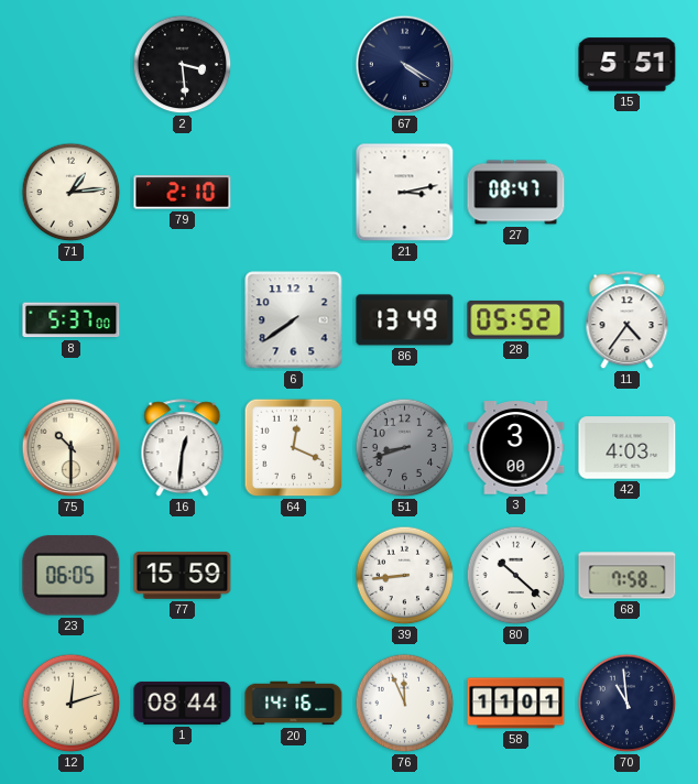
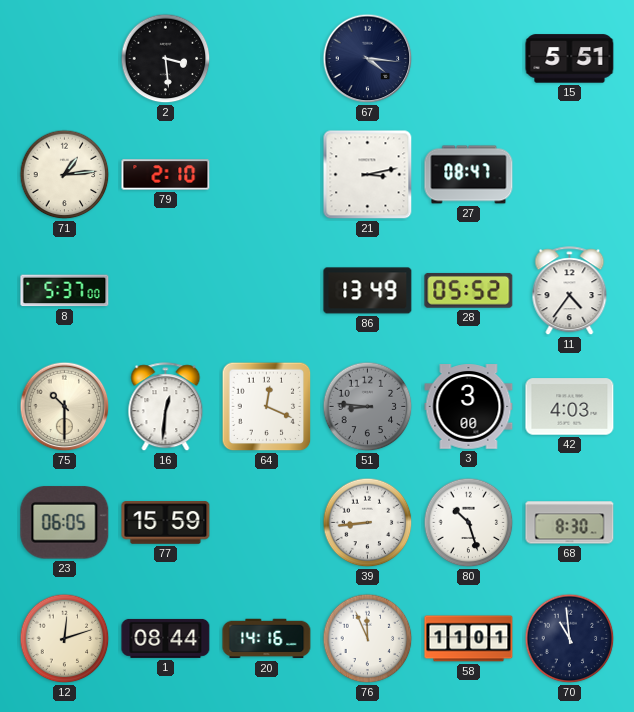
67: 4:20 -> 4:16 (368, 59)
6: 7:39 -> none (294, 320)
51: 8:42 -> 8:46 (368, 407)
80: 10:22 -> 10:27 (469, 523)
68: 7:58 -> 8:30 (570, 523)
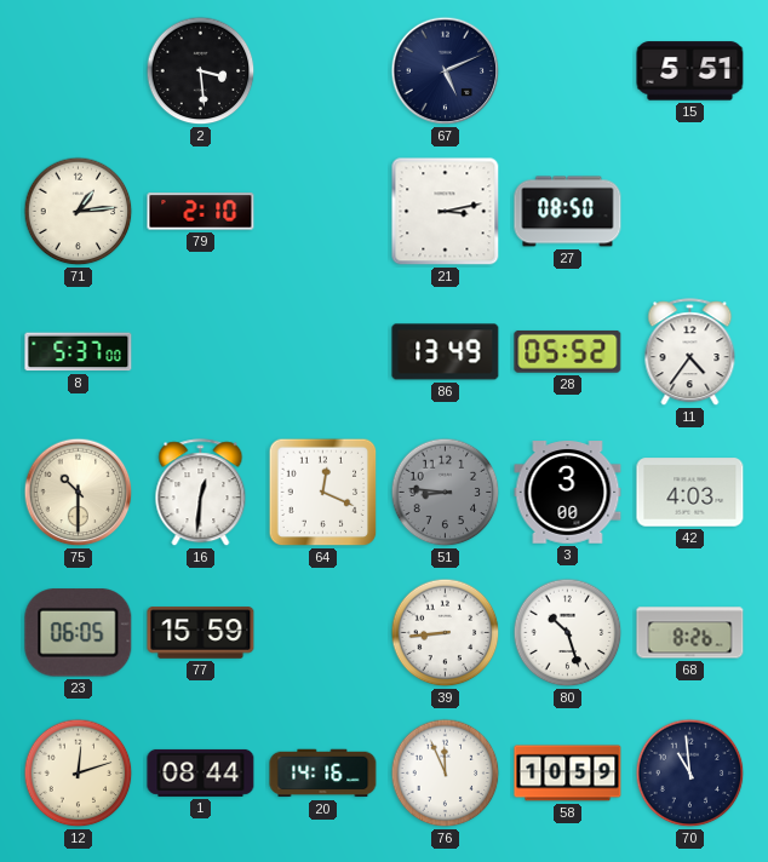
67: 4:16 -> 5:11 (446, 71)
27: 08:47 -> 08:50 (568, 212)
68: 8:30 -> 8:26 (690, 633)
58: 11:01 -> 10:59 (568, 774)
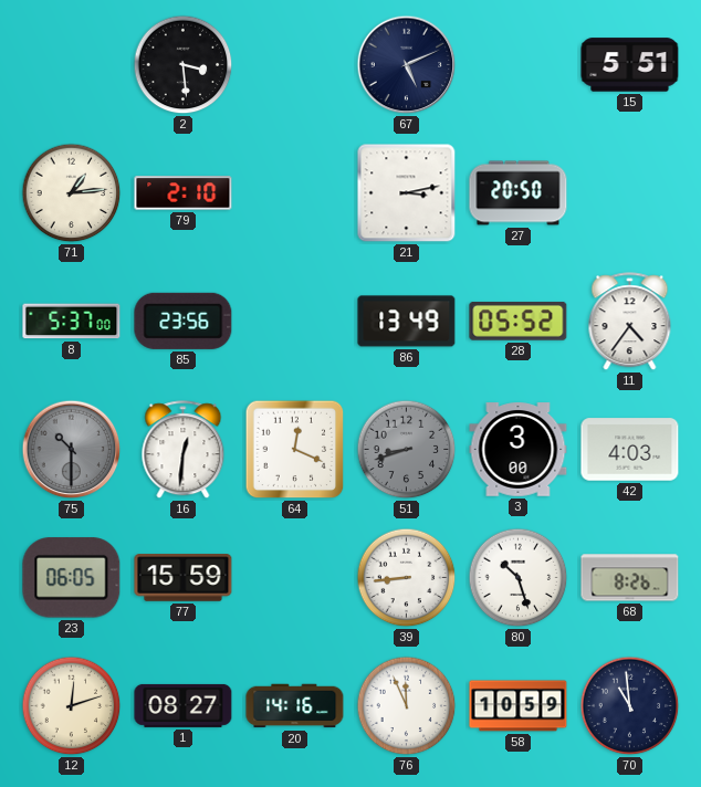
27: 08:50 -> 20:50 (519, 193)
85: none -> 23:56 (184, 321)
75 dial: cream -> grey (72, 450)
51: 8:46 -> 8:42 (407, 450)
1: 08:44 -> 08:27 (184, 705)
